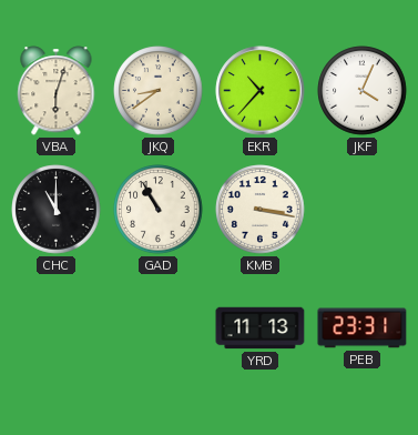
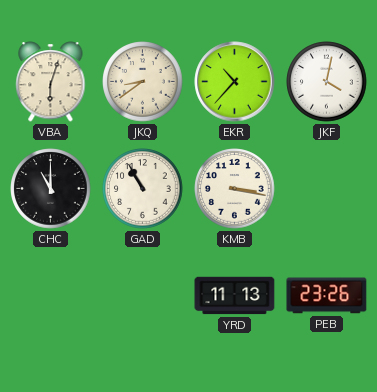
JKF: 4:04 -> 4:02 (327, 82)
PEB: 23:31 -> 23:26 (327, 296)
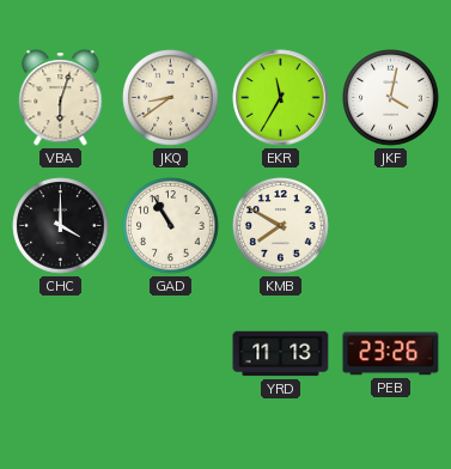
EKR: 10:37 -> 11:35 (281, 98)
CHC: 11:00 -> 4:00 (61, 226)
KMB: 3:17 -> 7:50 (281, 226)
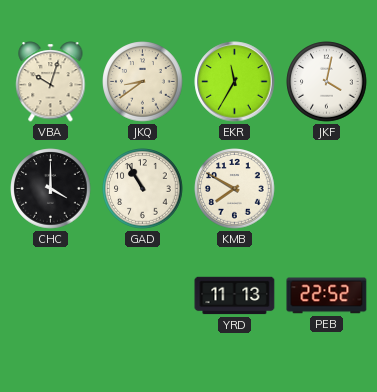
VBA: 6:03 -> 10:03 (51, 82)
PEB: 23:26 -> 22:52 (327, 296)
